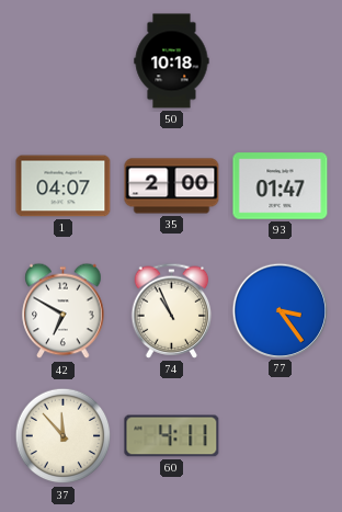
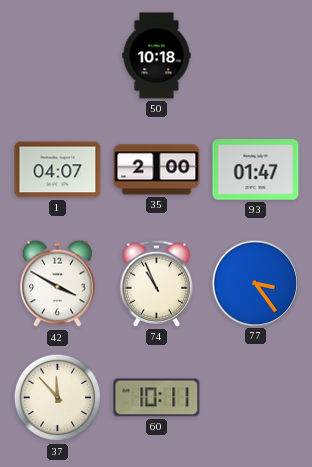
42: 6:50 -> 3:50 (58, 284)
60: 4:11 -> 10:11 (157, 398)
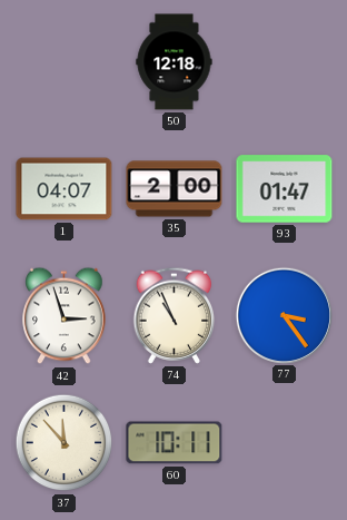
50: 10:18 -> 12:18 (175, 62)
42: 3:50 -> 2:57 (65, 316)
